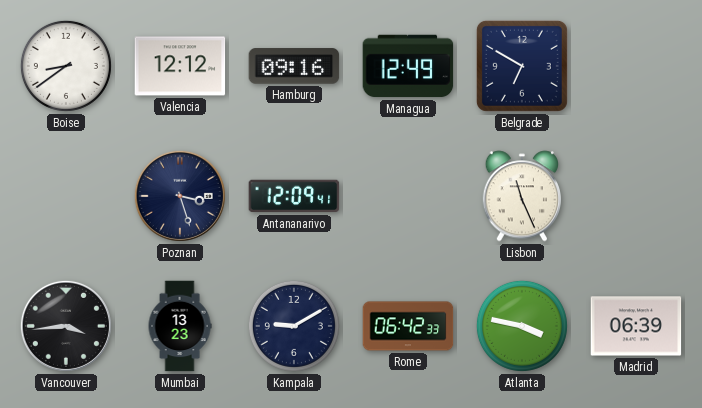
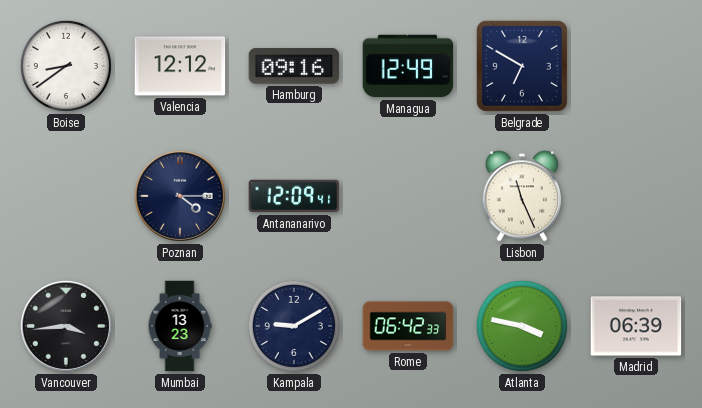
Poznan: 3:27 -> 4:15 (180, 196)
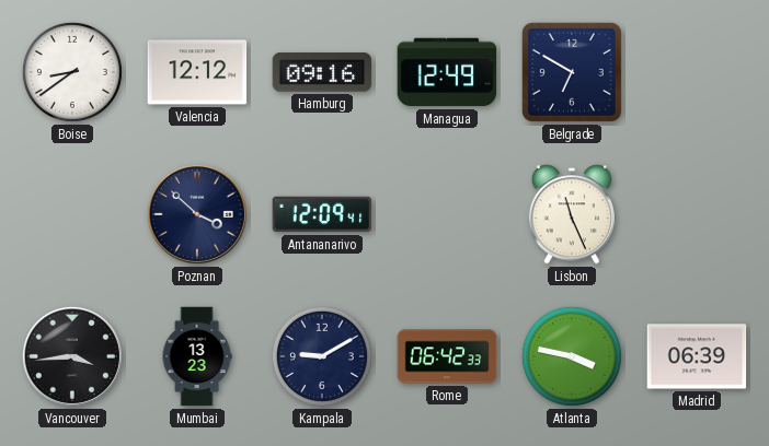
Poznan: 4:15 -> 3:52 (197, 214)
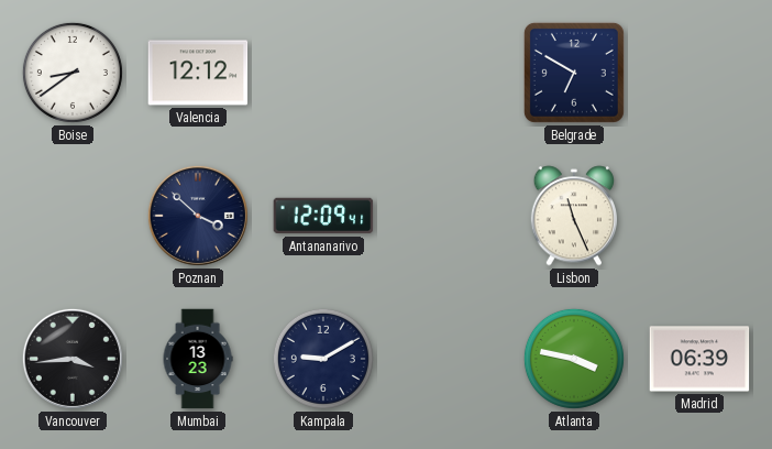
Hamburg: 09:16 -> none (322, 72)
Managua: 12:49 -> none (447, 72)
Rome: 06:42 -> none (447, 356)
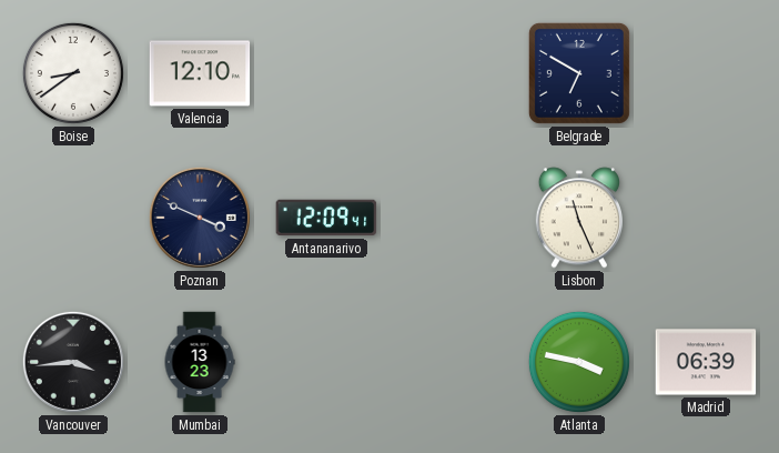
Valencia: 12:12 -> 12:10 (200, 73)
Poznan: 3:52 -> 3:49 (200, 218)
Kampala: 9:10 -> none (323, 359)
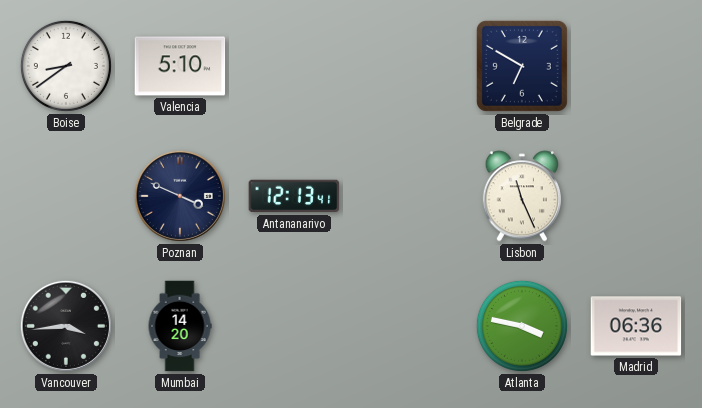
Valencia: 12:10 -> 5:10 (180, 66)
Antananarivo: 12:09 -> 12:13 (294, 196)
Mumbai: 13:23 -> 14:20 (180, 326)
Madrid: 06:39 -> 06:36 (636, 326)
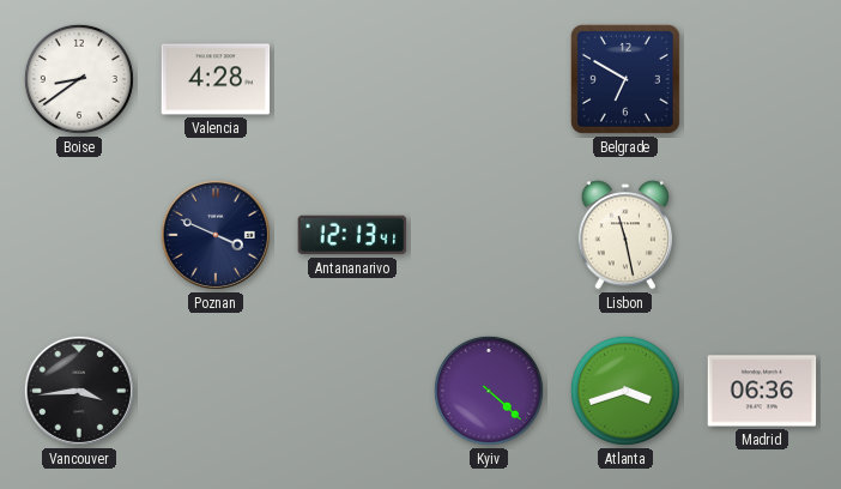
Valencia: 5:10 -> 4:28 (216, 79)
Lisbon: 11:26 -> 11:28 (624, 235)
Mumbai: 14:20 -> none (180, 326)
Kyiv: none -> 4:22 (489, 391)
Atlanta: 3:47 -> 3:42 (625, 391)
